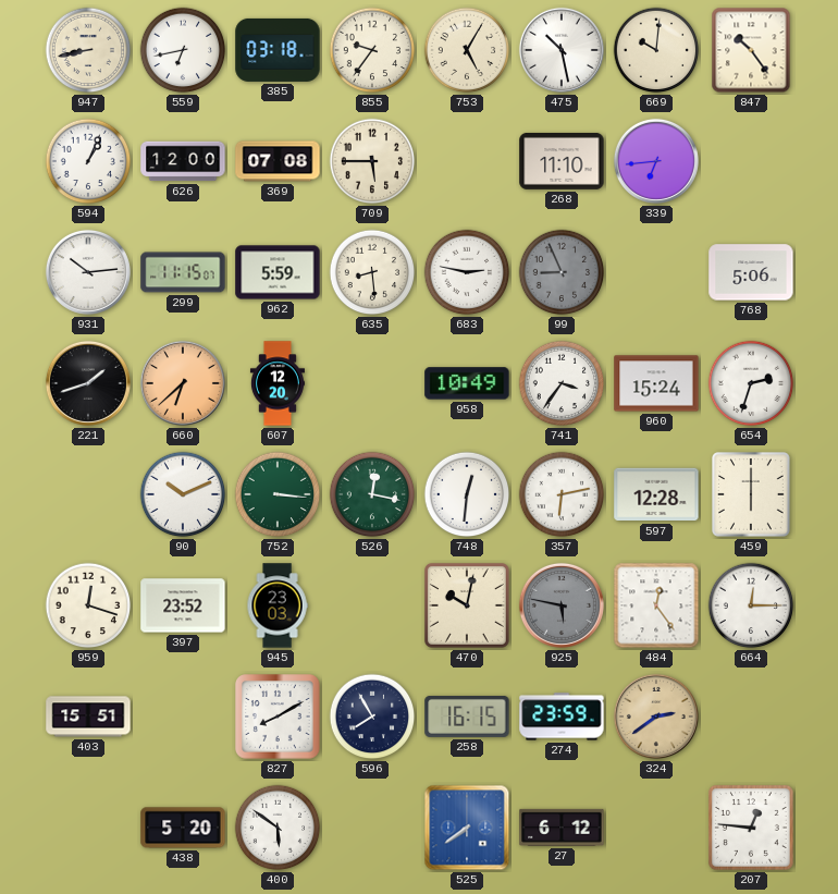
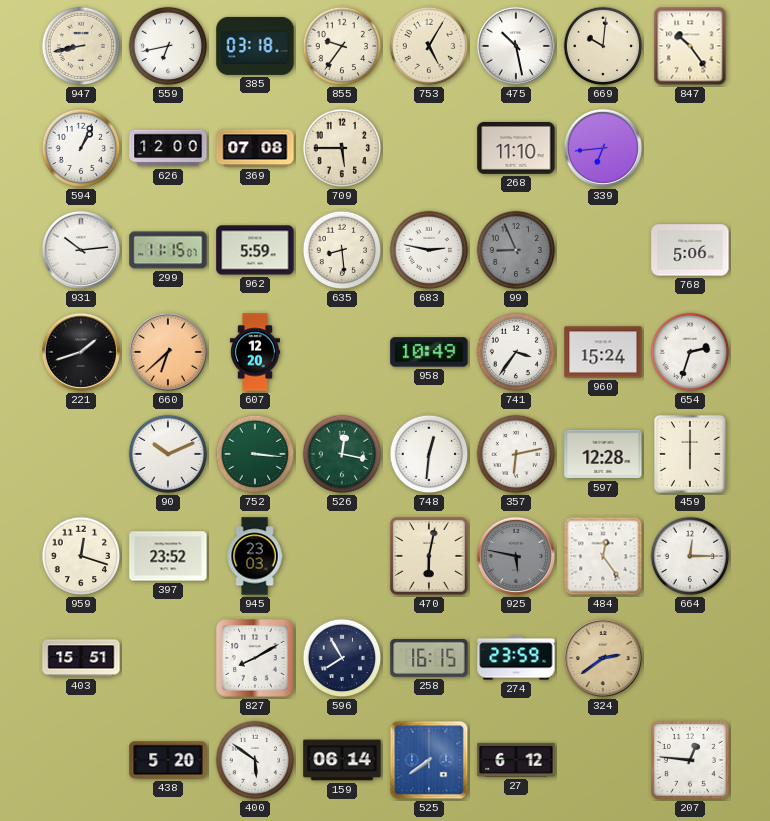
470: 10:02 -> 6:02 (429, 556)
159: none -> 06:14 (342, 760)
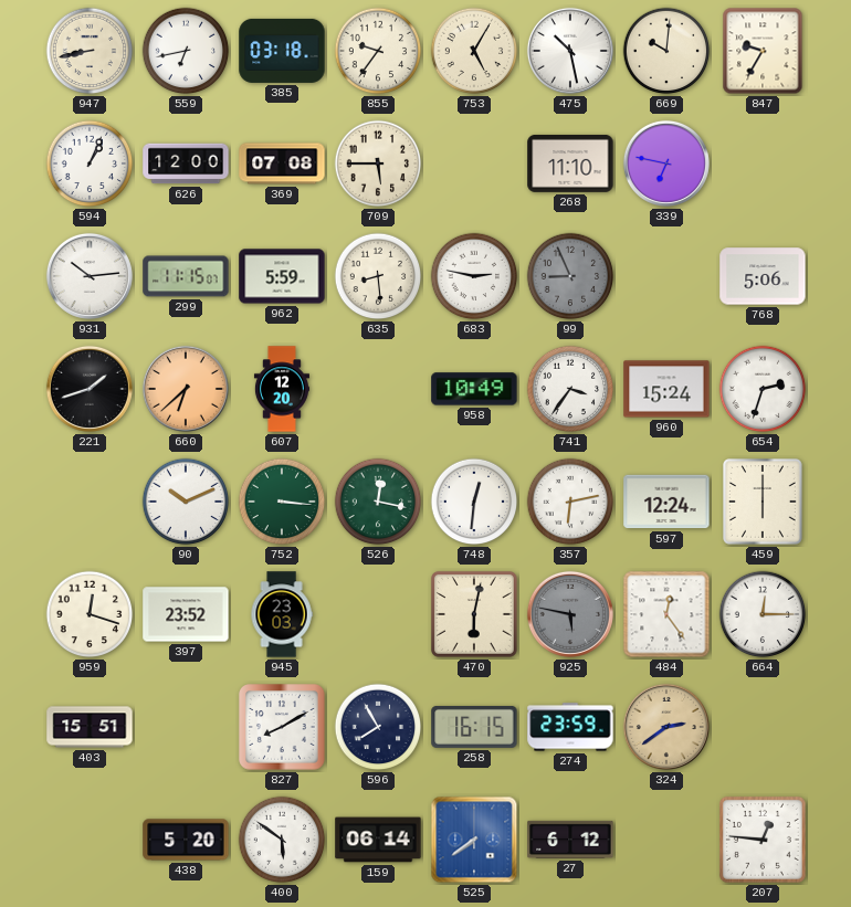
847: 10:24 -> 9:35 (763, 51)
339: 6:44 -> 6:47 (666, 164)
597: 12:28 -> 12:24 (666, 502)
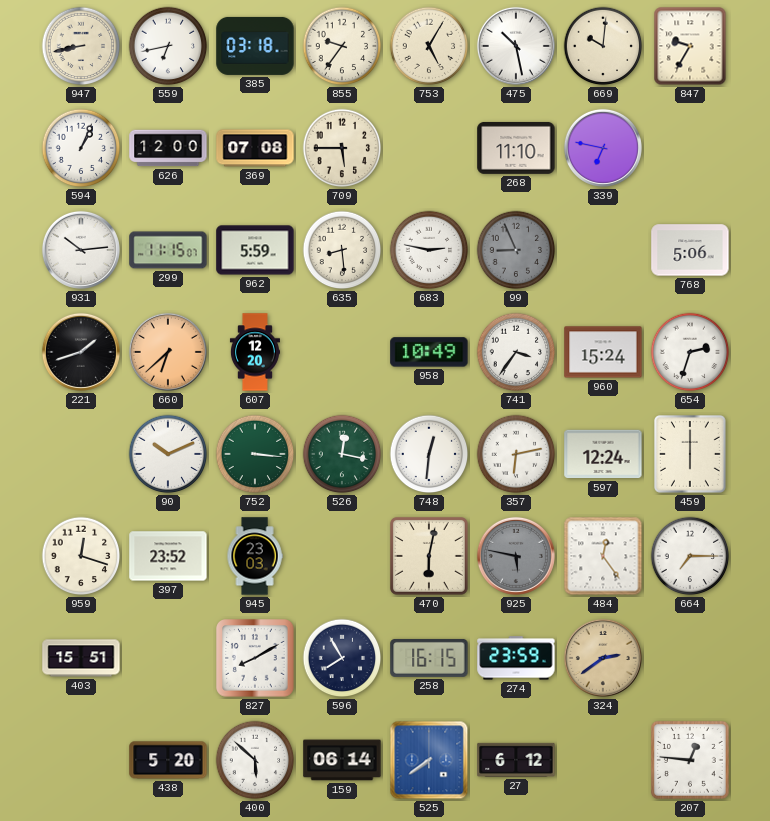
664: 12:15 -> 7:15 (690, 556)
400: 5:51 -> 5:52 (255, 760)
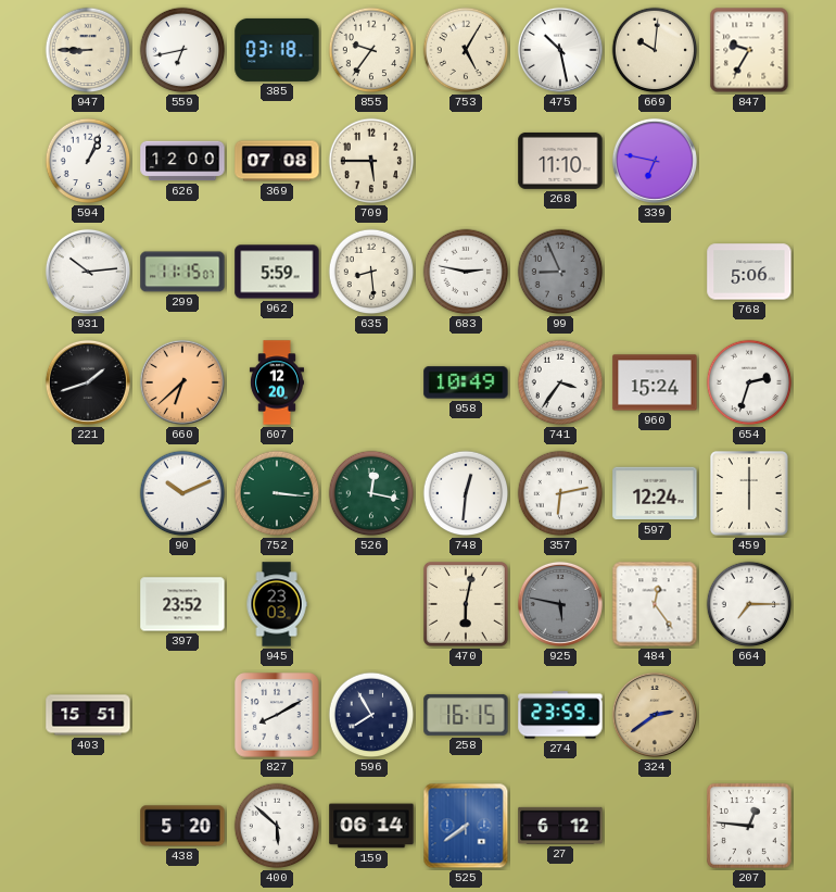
947: 8:43 -> 8:45 (88, 50)
959: 12:18 -> none (81, 556)
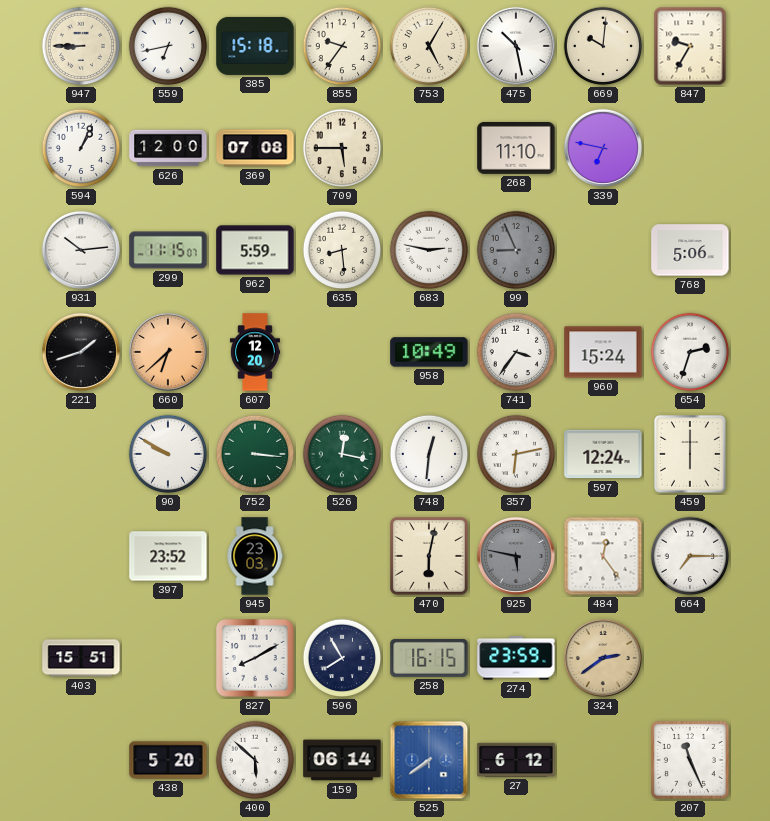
385: 03:18 -> 15:18 (255, 46)
90: 10:11 -> 9:50 (168, 454)
207: 12:46 -> 11:26 (690, 760)
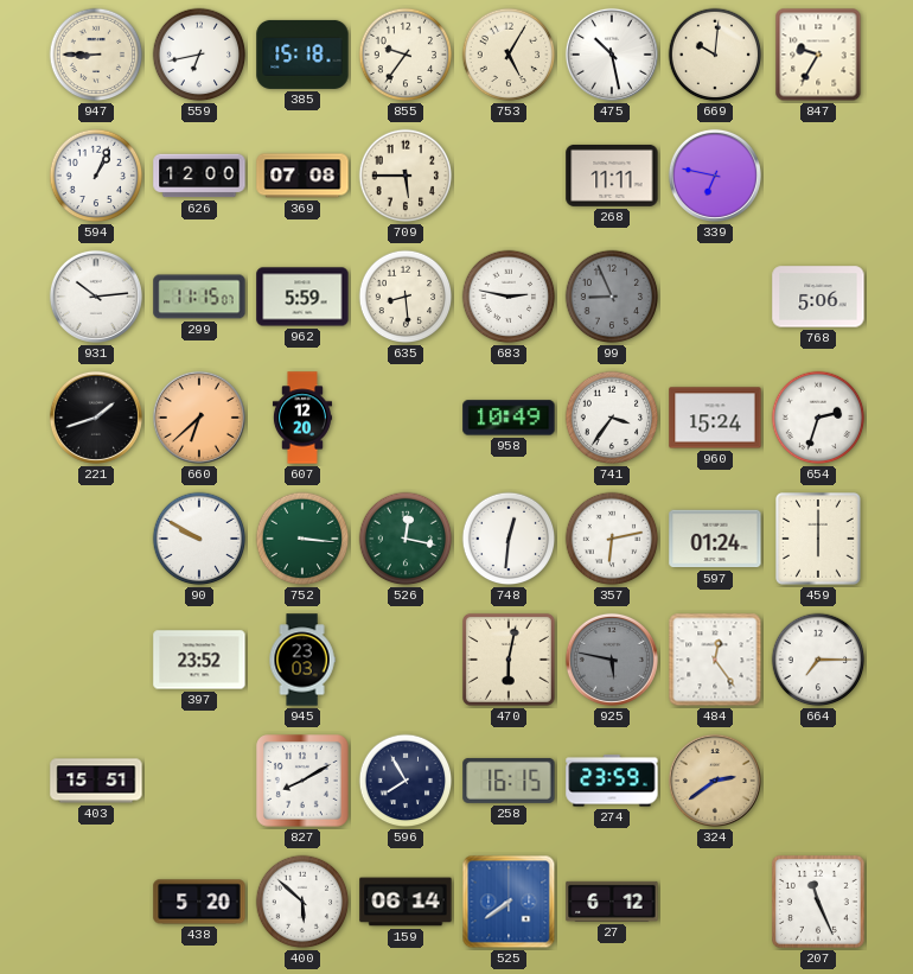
268: 11:10 -> 11:11 (612, 176)
597: 12:24 -> 01:24 (715, 539)
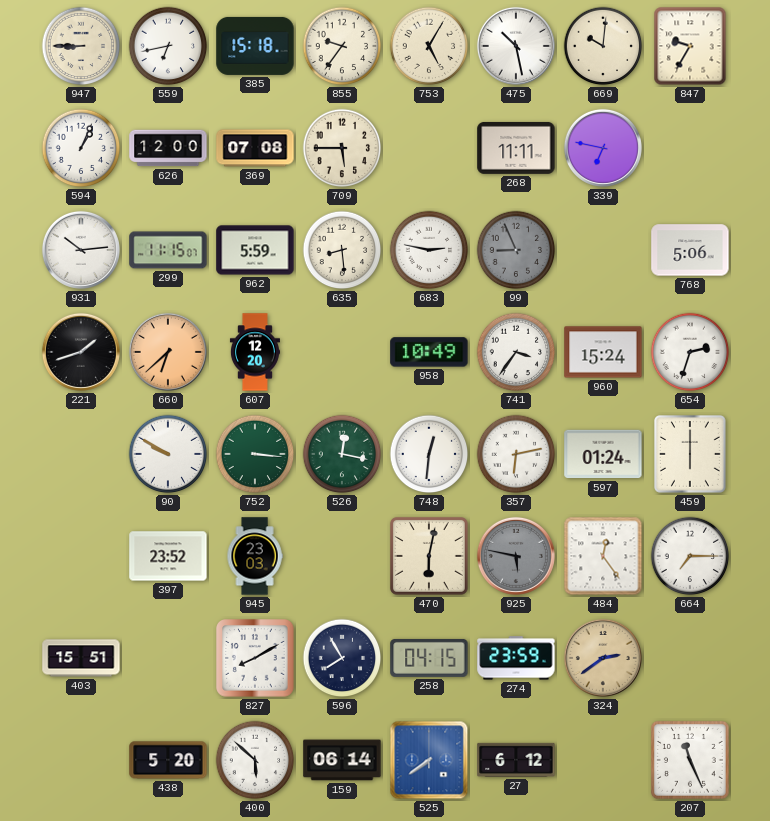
258: 16:15 -> 04:15 (429, 658)
